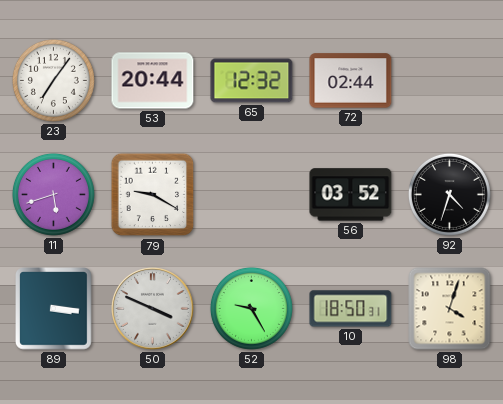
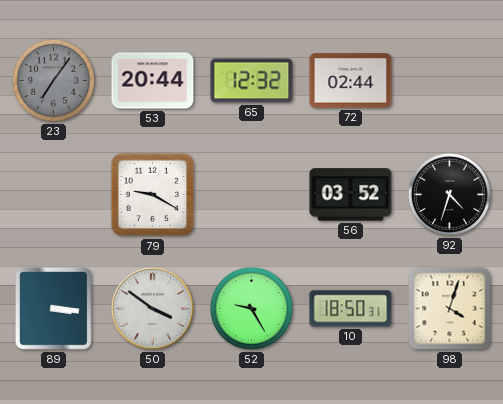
23 dial: white -> grey (53, 80)
11: 5:42 -> none (53, 194)
50: 3:49 -> 3:51 (153, 309)
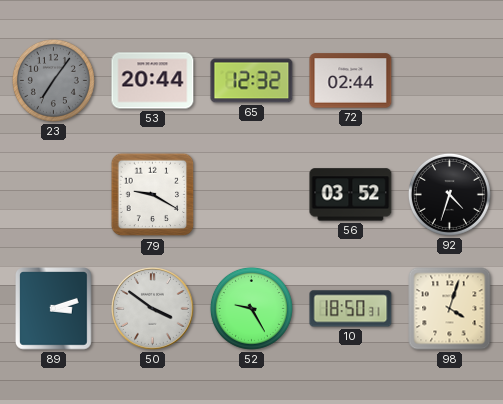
89: 3:16 -> 3:12 (54, 309)
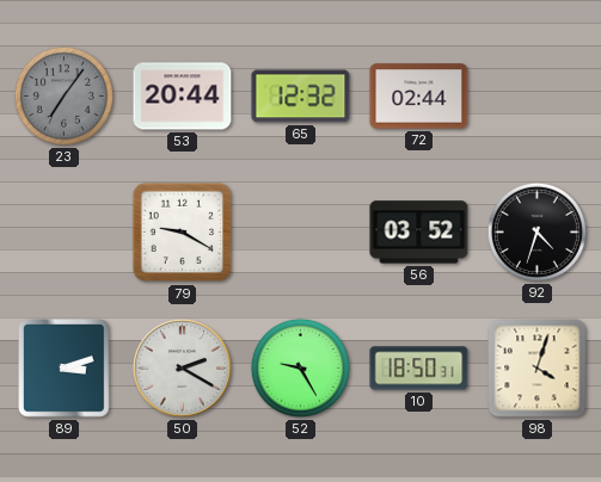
50: 3:51 -> 2:20 (183, 369)
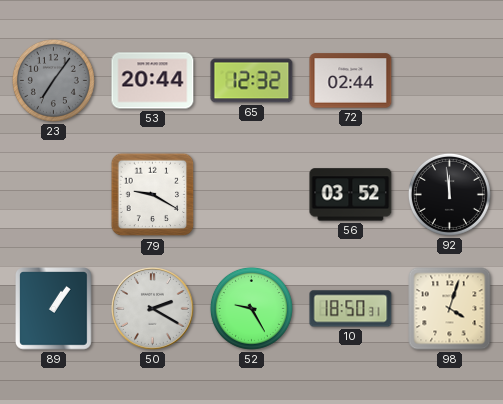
92: 4:33 -> 11:59 (449, 194)
89: 3:12 -> 1:06 (54, 309)
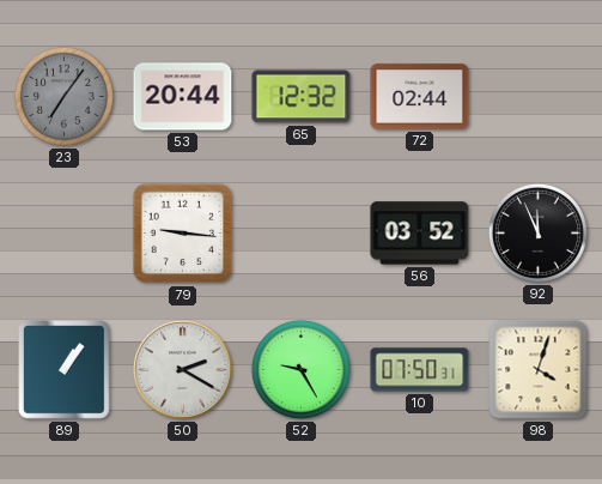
79: 9:20 -> 9:16 (183, 234)
92: 11:59 -> 11:56 (537, 232)
10: 18:50 -> 07:50 (420, 370)
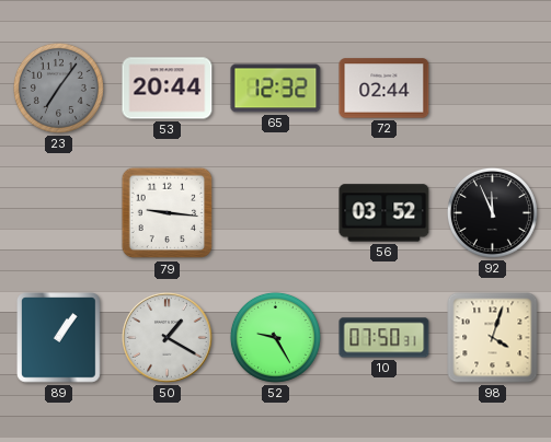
50: 2:20 -> 1:20 (168, 338)
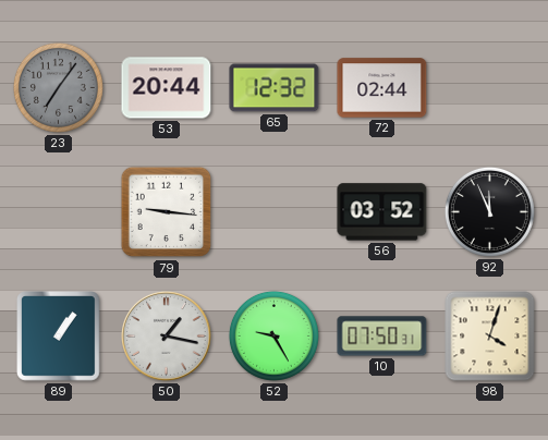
50: 1:20 -> 1:17 (167, 337)
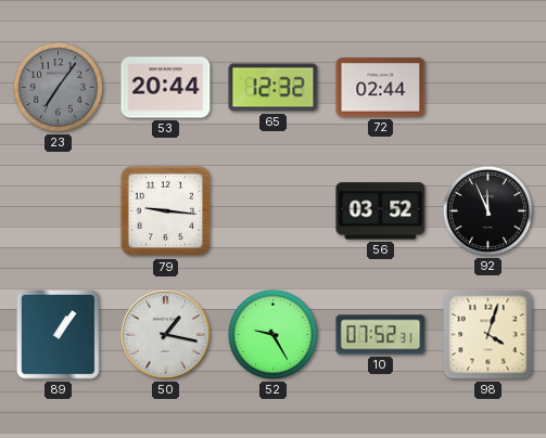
10: 07:50 -> 07:52 (381, 335)
